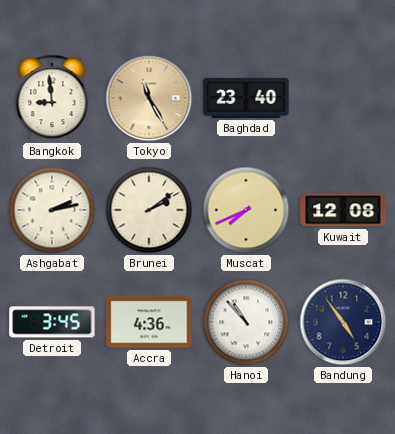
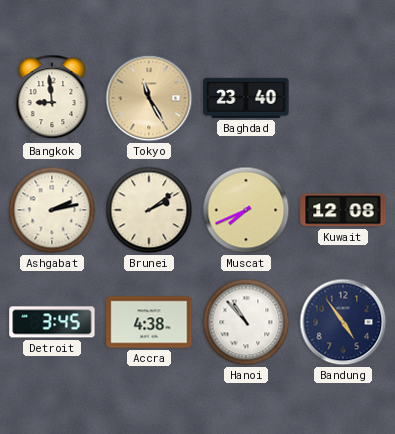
Accra: 4:36 -> 4:38 (149, 322)
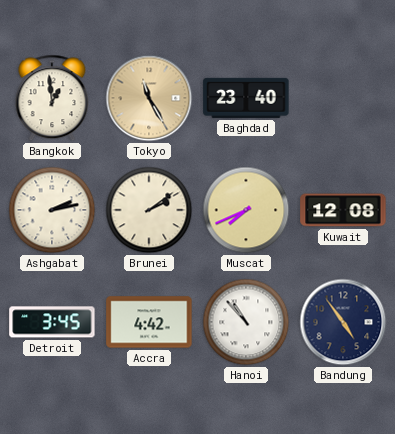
Bangkok: 8:59 -> 12:59 (52, 98)
Accra: 4:38 -> 4:42 (149, 322)
